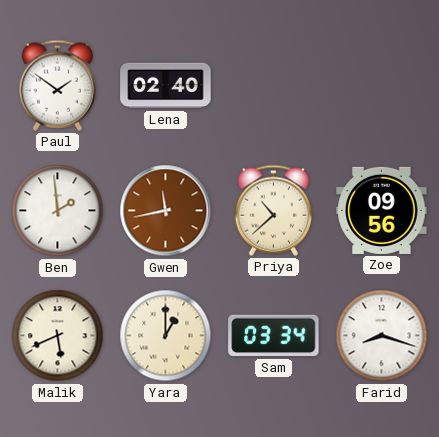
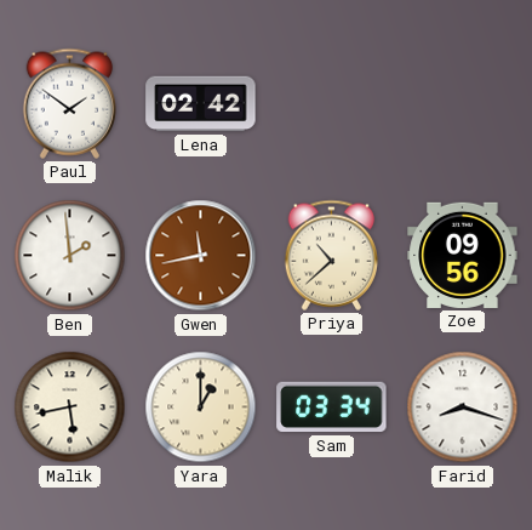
Lena: 02:40 -> 02:42 (201, 104)
Malik: 5:41 -> 5:43 (70, 408)
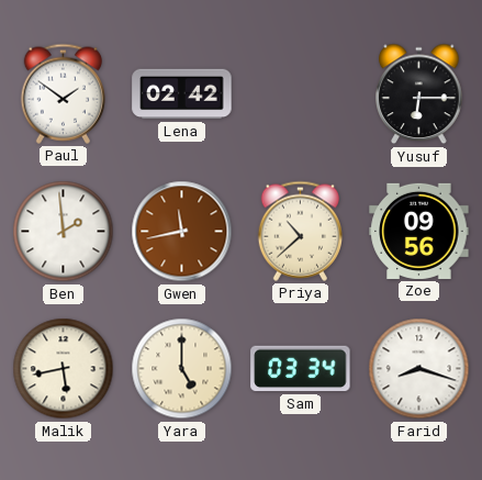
Yusuf: none -> 6:15 (419, 94)
Yara: 1:00 -> 5:00 (182, 369)
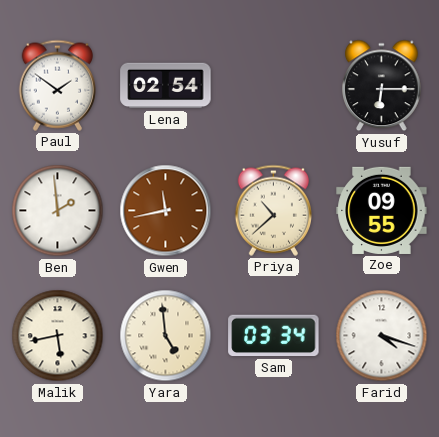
Lena: 02:42 -> 02:54 (166, 86)
Zoe: 09:56 -> 09:55 (382, 210)
Yara: 5:00 -> 4:59 (166, 336)
Farid: 8:18 -> 4:18 (382, 336)
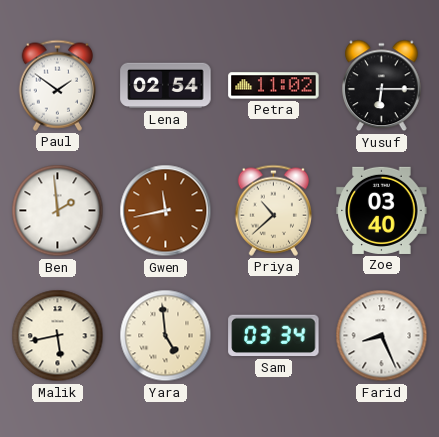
Petra: none -> 11:02 (274, 86)
Zoe: 09:55 -> 03:40 (382, 210)
Farid: 4:18 -> 8:26 (382, 336)
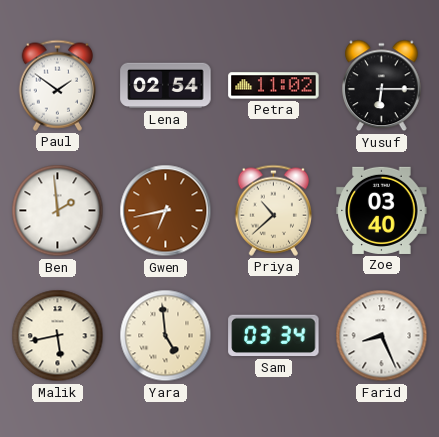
Gwen: 11:43 -> 6:43 (166, 211)
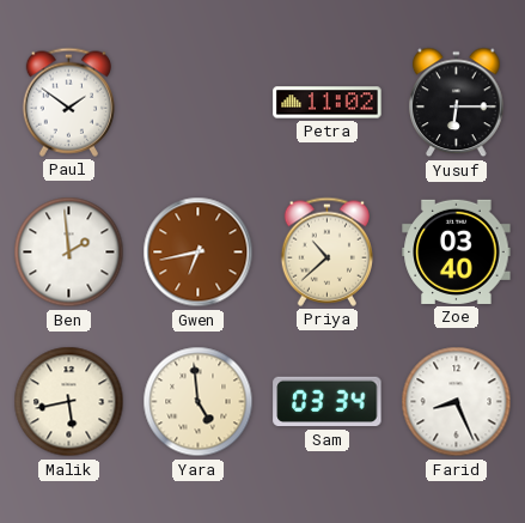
Lena: 02:54 -> none (166, 86)
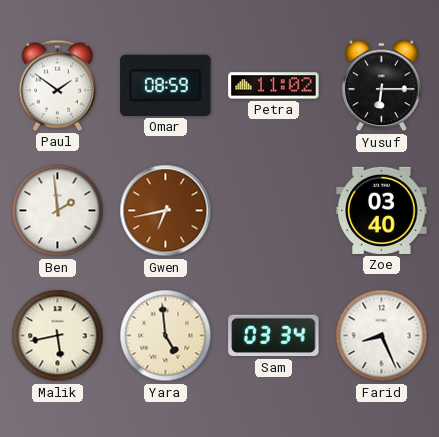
Omar: none -> 08:59 (166, 85)
Priya: 10:38 -> none (326, 251)
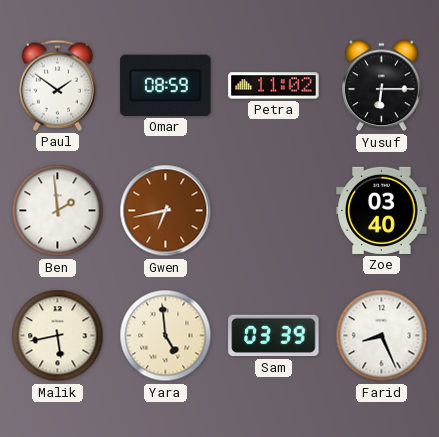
Sam: 03:34 -> 03:39 (274, 336)
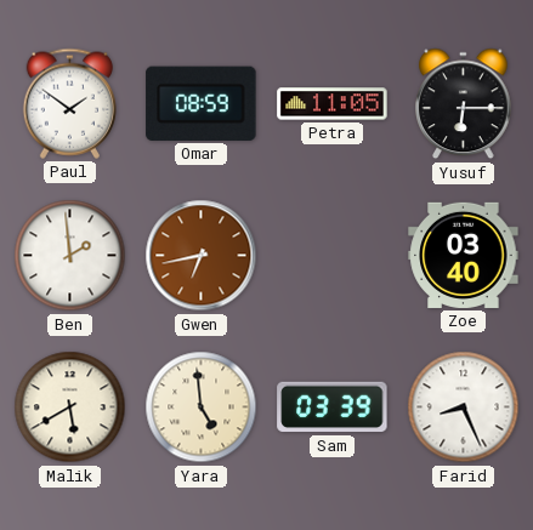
Petra: 11:02 -> 11:05 (333, 104)
Malik: 5:43 -> 5:40 (70, 408)
